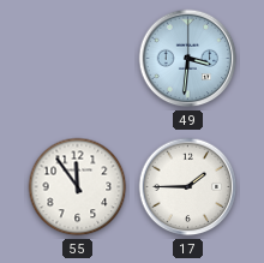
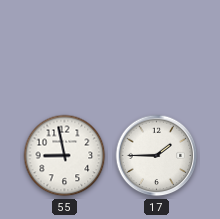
49: 3:31 -> none (188, 59)
55: 11:54 -> 8:58 (65, 156)
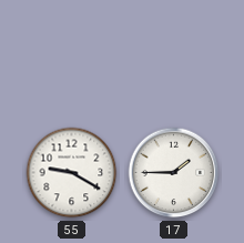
55: 8:58 -> 9:20 (72, 173)
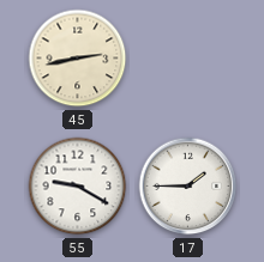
45: none -> 2:43 (78, 59)
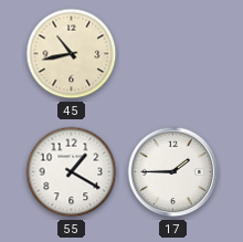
45: 2:43 -> 10:43 (72, 54)
55: 9:20 -> 1:20 (72, 172)
